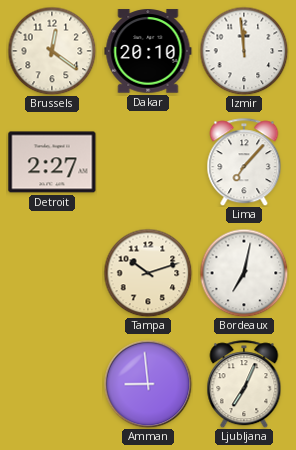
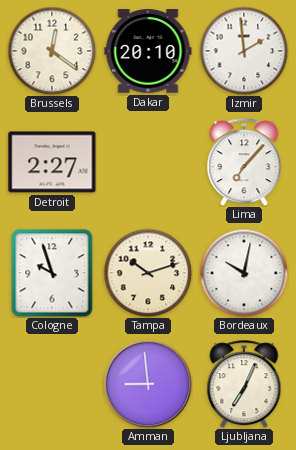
Izmir: 11:59 -> 1:59 (244, 51)
Cologne: none -> 9:57 (52, 273)
Bordeaux: 7:02 -> 10:02 (244, 273)
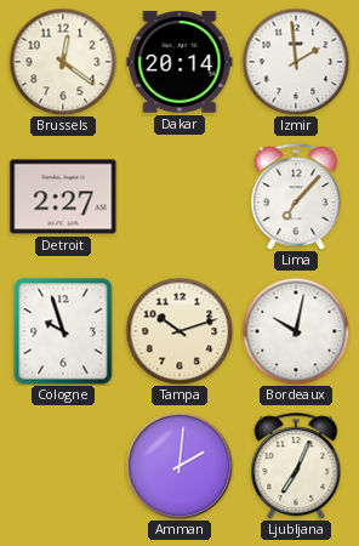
Dakar: 20:10 -> 20:14 (180, 62)
Amman: 8:59 -> 2:01 (180, 466)
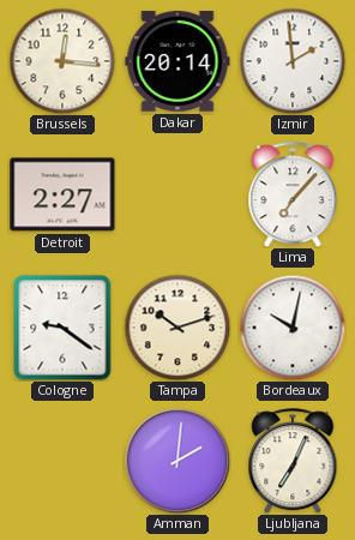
Brussels: 12:21 -> 12:16 (62, 61)
Cologne: 9:57 -> 9:21 (62, 328)
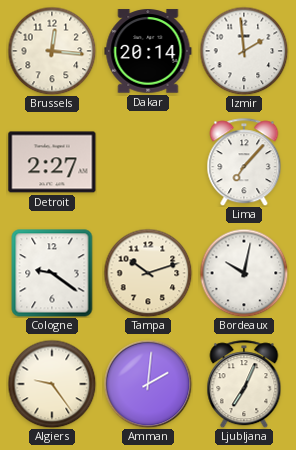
Algiers: none -> 9:24 (52, 384)
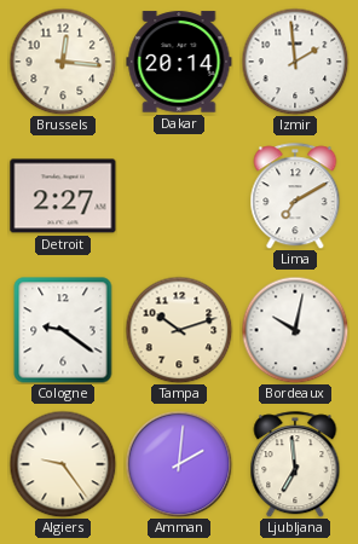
Lima: 7:07 -> 7:10 (295, 196)
Ljubljana: 7:04 -> 6:59 (295, 464)
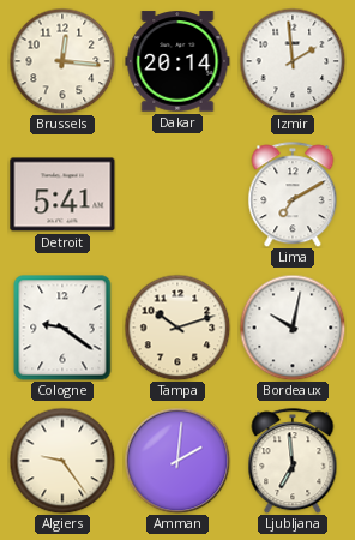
Detroit: 2:27 -> 5:41 (62, 194)
